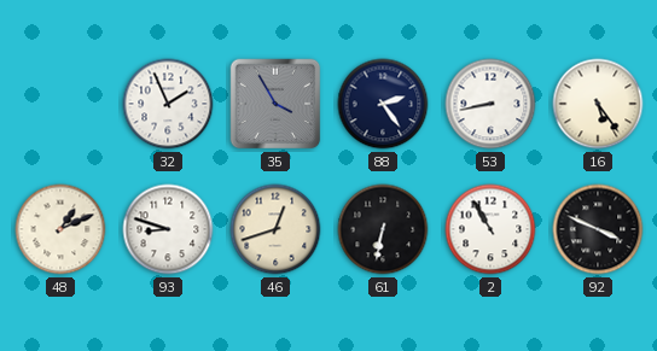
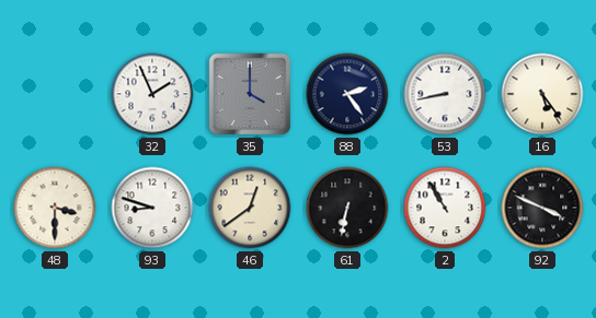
35: 3:55 -> 4:00 (250, 94)
48: 1:11 -> 3:30 (55, 208)
46: 12:42 -> 12:39 (250, 208)
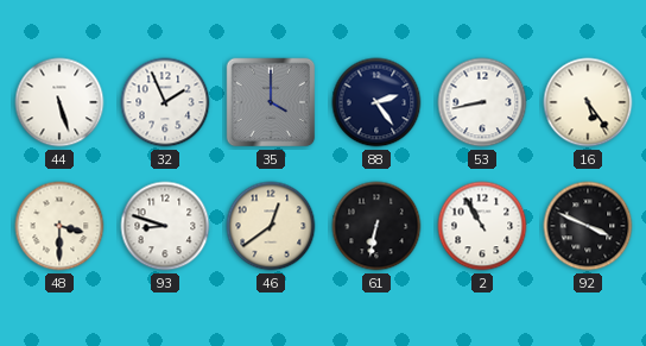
44: none -> 5:27 (59, 102)
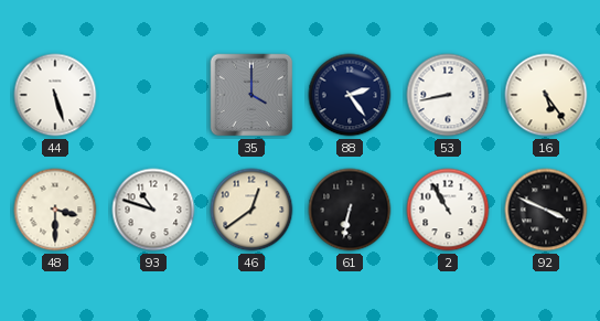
32: 1:56 -> none (165, 102)
93: 8:48 -> 10:48 (153, 210)
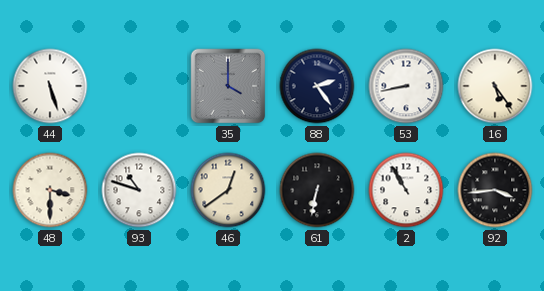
92: 3:49 -> 3:44 (495, 190)
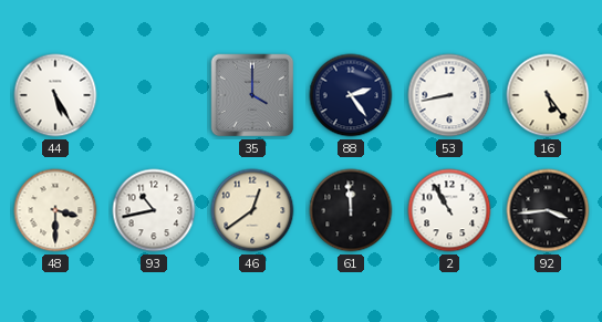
44: 5:27 -> 5:25 (55, 95)
93: 10:48 -> 10:43 (154, 210)
61: 6:32 -> 11:59 (351, 210)
